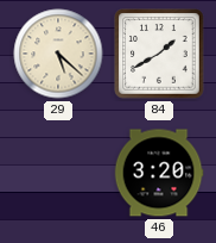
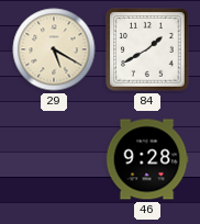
29: 5:22 -> 5:20 (54, 49)
46: 3:20 -> 9:28 (147, 159)
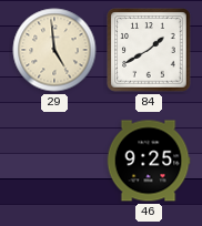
29: 5:20 -> 4:59 (54, 50)
46: 9:28 -> 9:25 (149, 161)
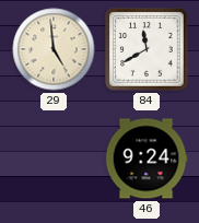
84: 1:40 -> 11:40 (147, 49)
46: 9:25 -> 9:24 (147, 159)
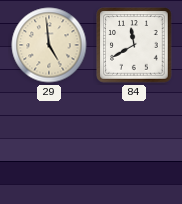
46: 9:24 -> none (147, 159)
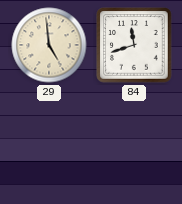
84: 11:40 -> 11:42 (134, 45)
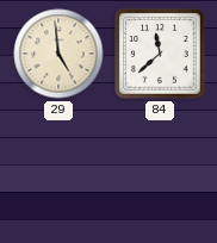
84: 11:42 -> 11:38 (160, 54)
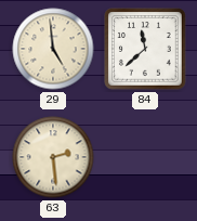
63: none -> 2:29 (53, 157)
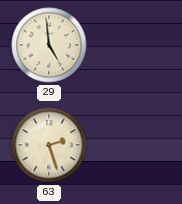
84: 11:38 -> none (145, 49)
63: 2:29 -> 2:27 (49, 145)
